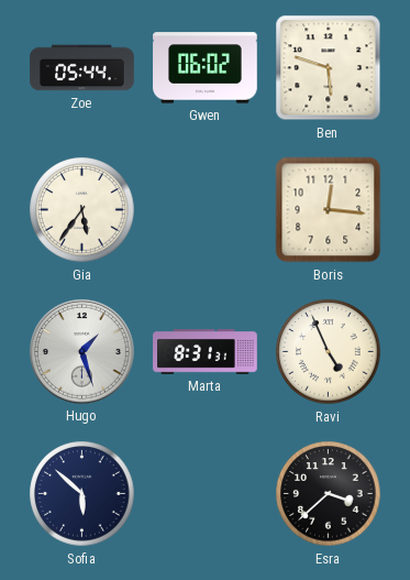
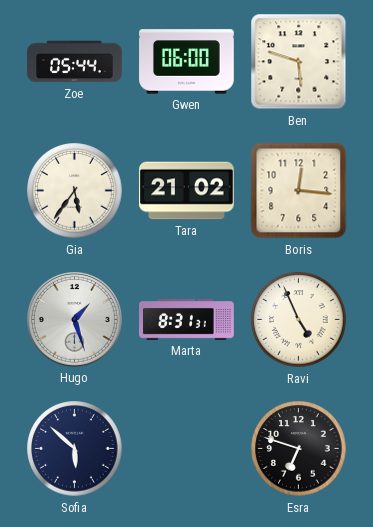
Gwen: 06:02 -> 06:00 (187, 62)
Tara: none -> 21:02 (187, 191)
Esra: 3:38 -> 6:48 (299, 449)
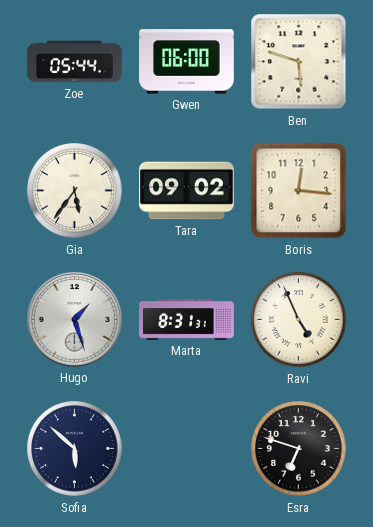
Tara: 21:02 -> 09:02 (187, 191)
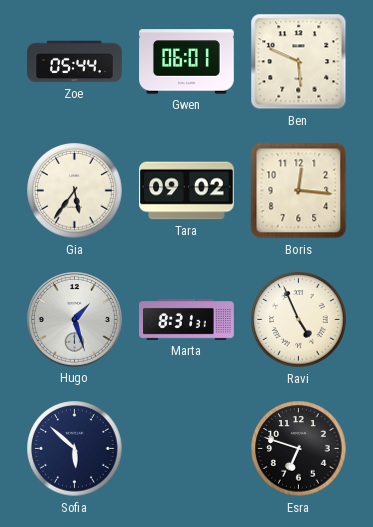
Gwen: 06:00 -> 06:01 (187, 62)
Ben: 5:48 -> 5:49 (299, 62)
